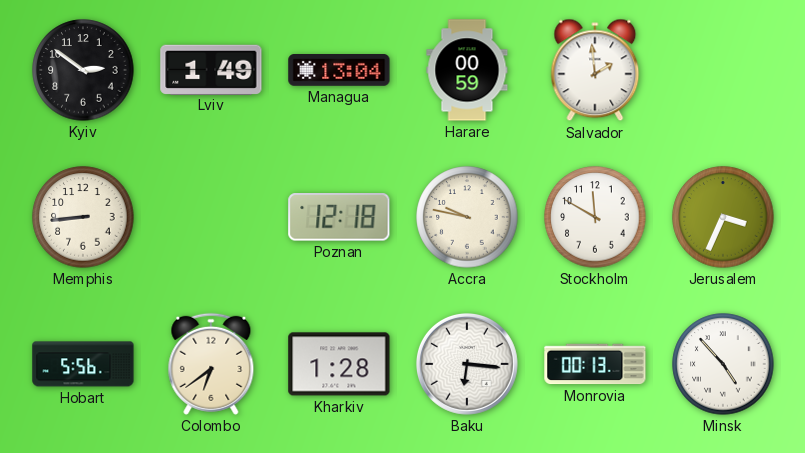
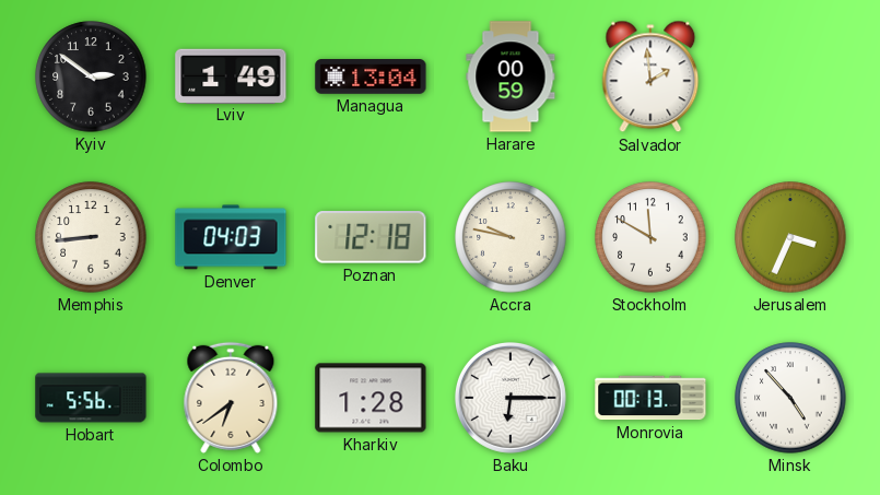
Denver: none -> 04:03 (231, 237)
Baku: 6:16 -> 6:15 (511, 398)
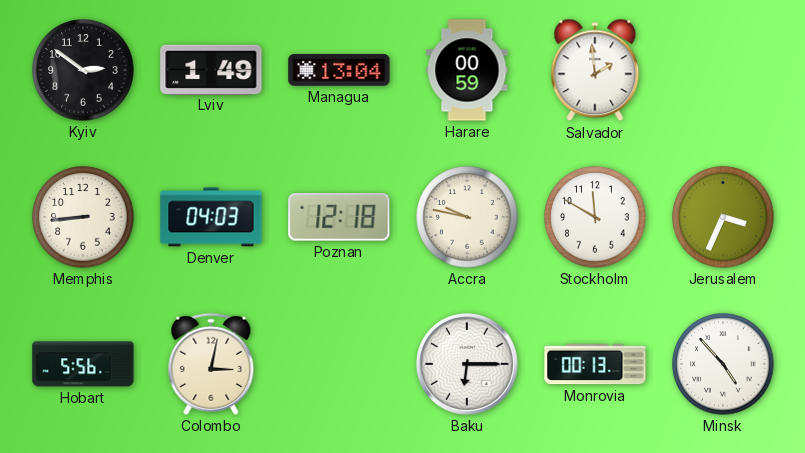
Colombo: 6:39 -> 3:02 (211, 364)
Kharkiv: 1:28 -> none (371, 398)
